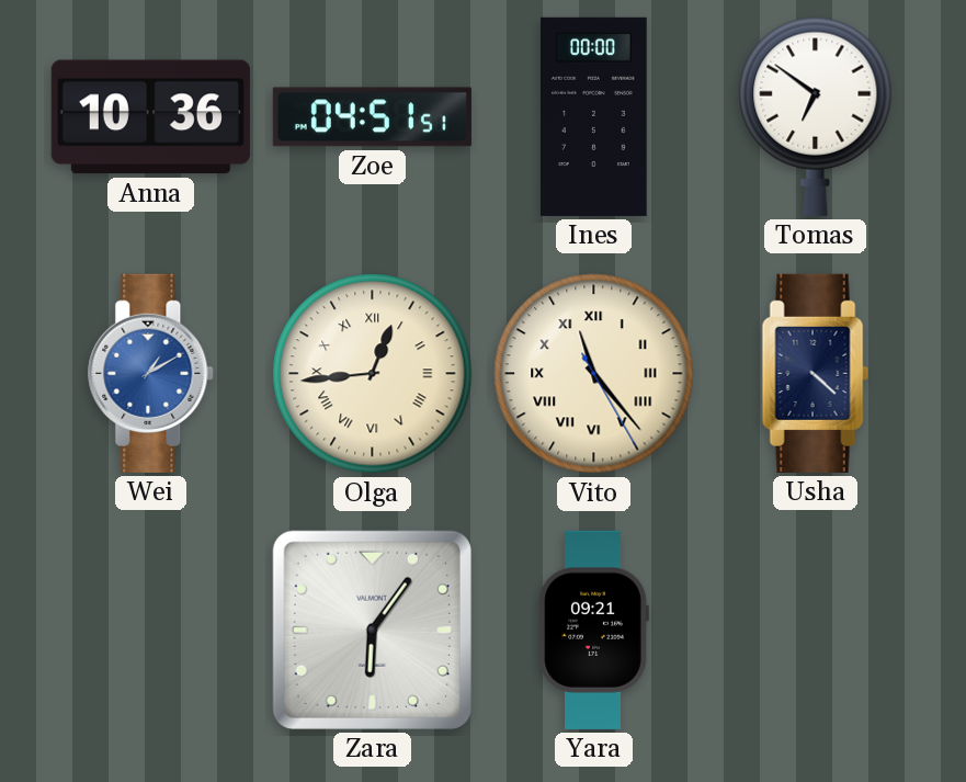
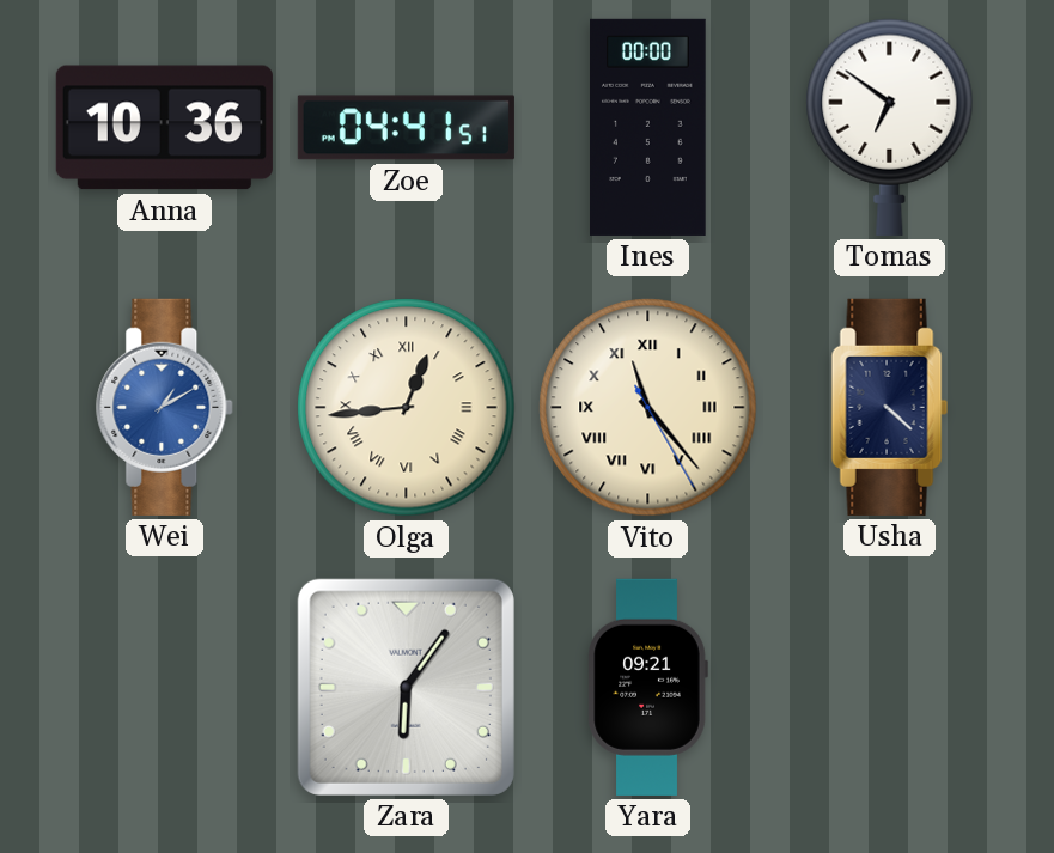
Zoe: 04:51 -> 04:41 (406, 128)
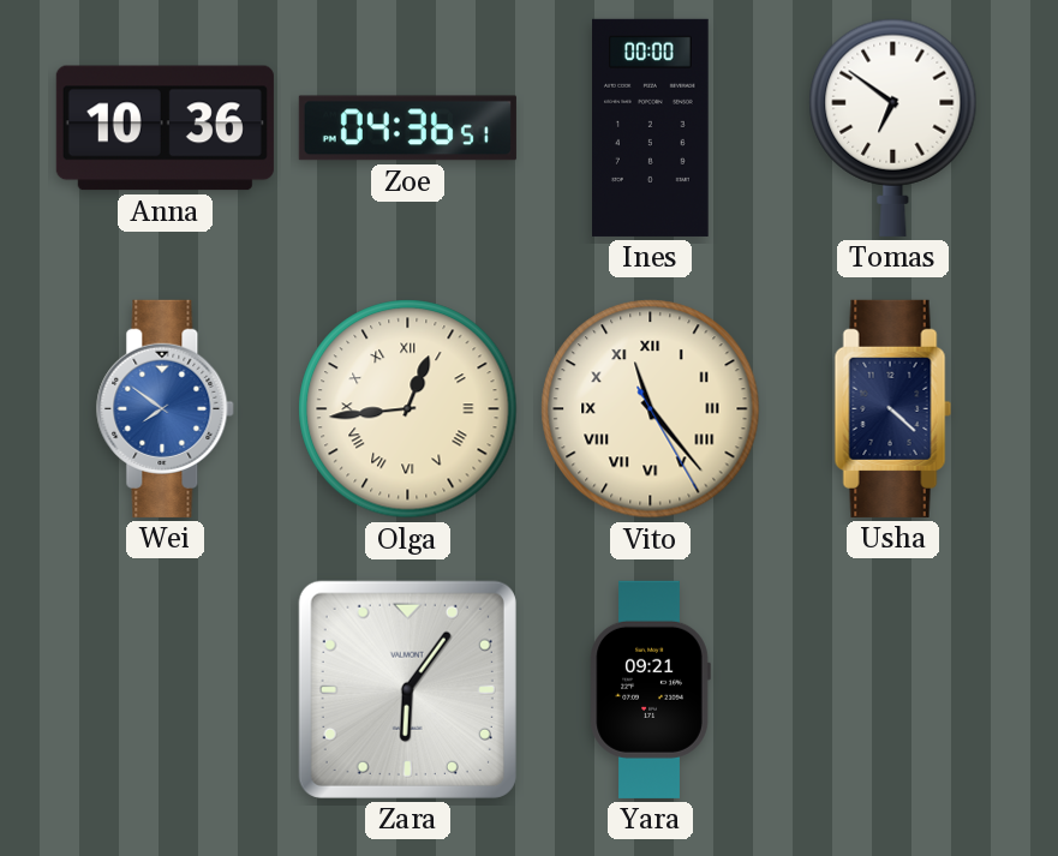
Zoe: 04:41 -> 04:36 (407, 128)
Wei: 1:10 -> 7:51 (166, 408)
